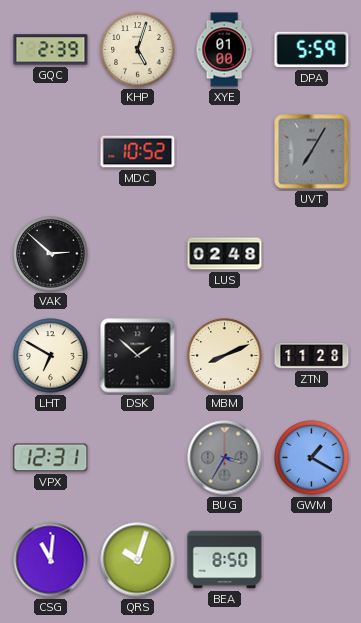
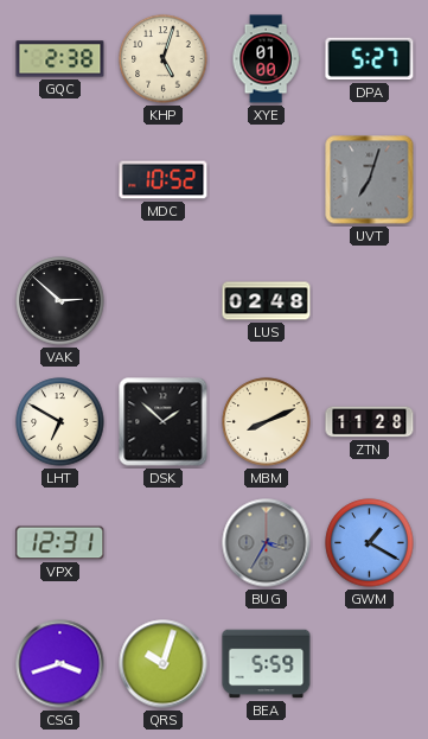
GQC: 2:39 -> 2:38 (60, 59)
DPA: 5:59 -> 5:27 (370, 59)
UVT: 7:05 -> 7:03 (370, 180)
CSG: 11:01 -> 3:42 (60, 664)
BEA: 8:50 -> 5:59 (267, 664)
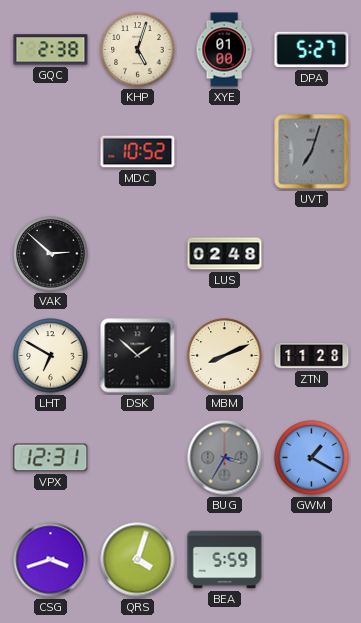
QRS: 10:03 -> 4:03 (138, 560)
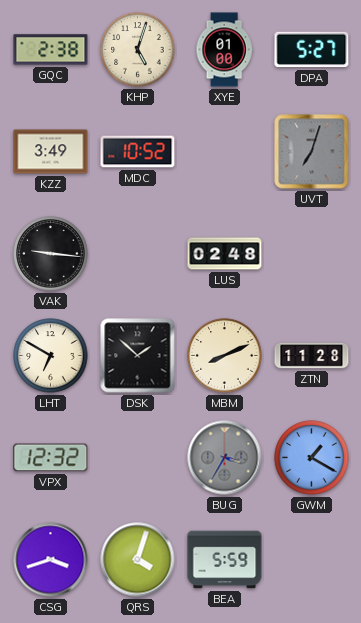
KZZ: none -> 3:49 (51, 152)
VAK: 2:52 -> 9:16 (51, 254)
VPX: 12:31 -> 12:32 (51, 458)
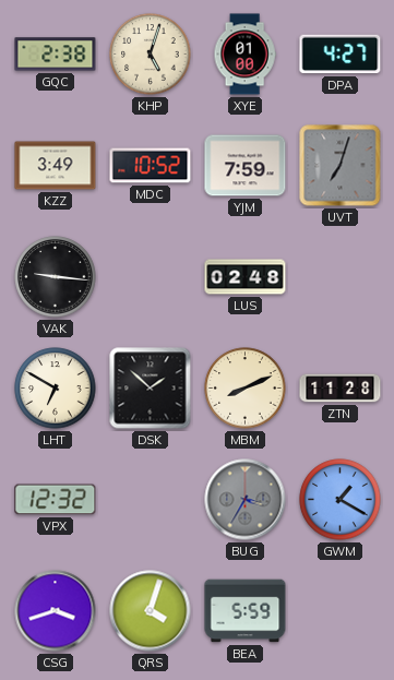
DPA: 5:27 -> 4:27 (341, 55)
YJM: none -> 7:59 (246, 166)
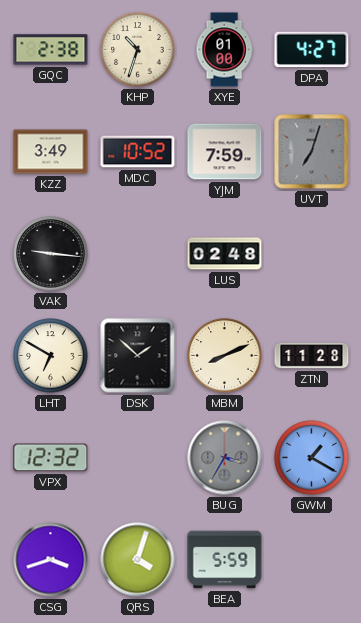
KHP: 5:03 -> 10:33 (138, 50)
